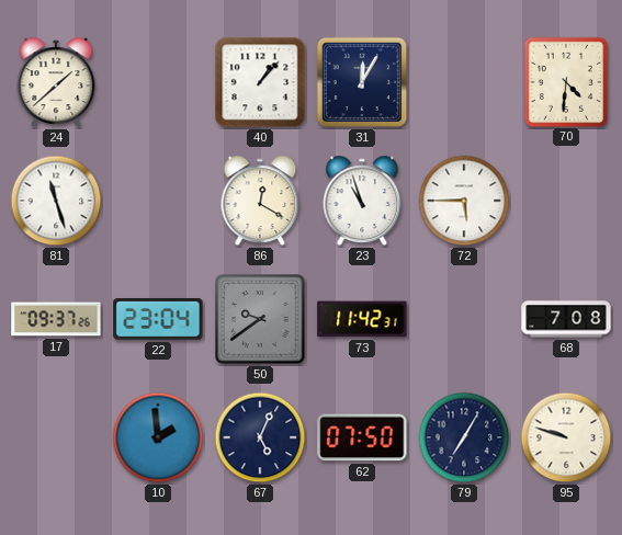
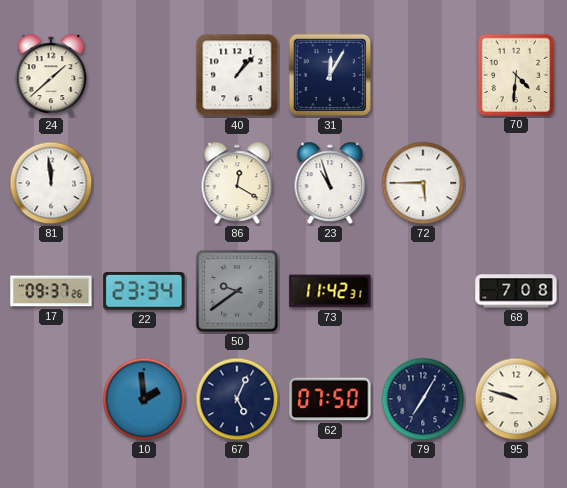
81: 11:27 -> 11:59 (51, 183)
22: 23:04 -> 23:34 (144, 292)
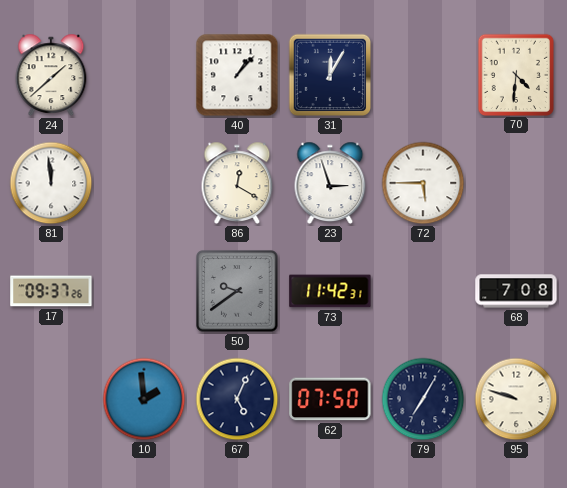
23: 10:57 -> 2:57 (330, 183)
22: 23:34 -> none (144, 292)
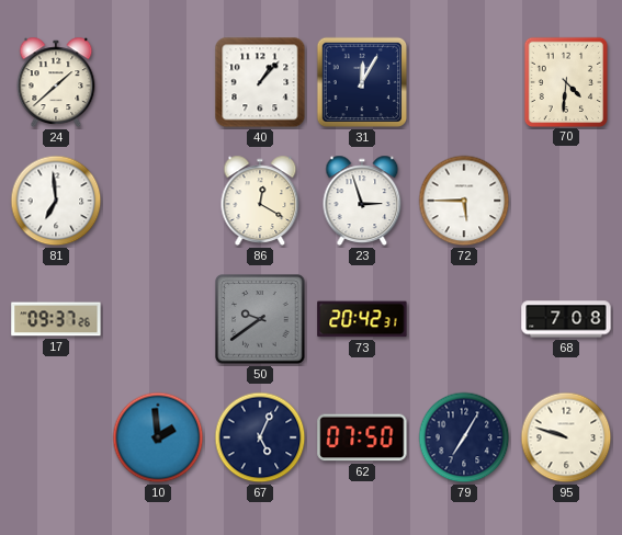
81: 11:59 -> 6:59 (56, 201)
73: 11:42 -> 20:42 (362, 319)
